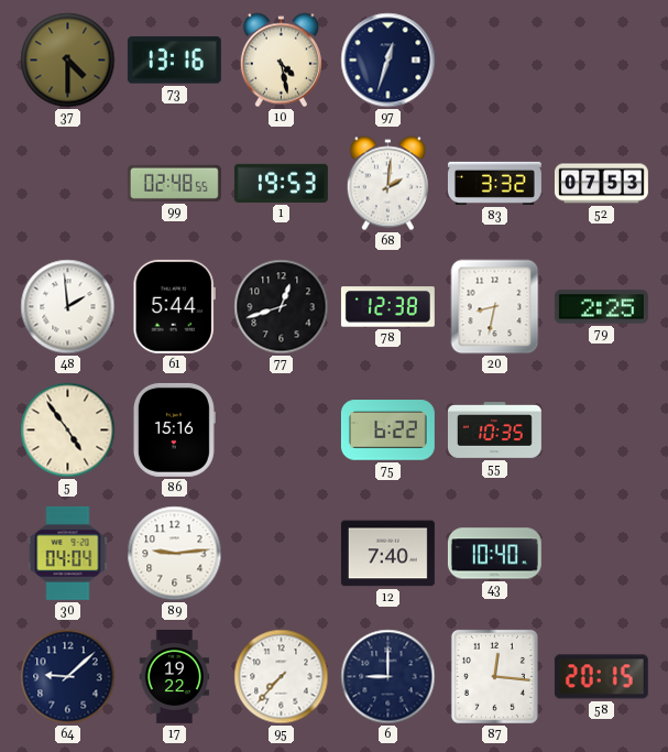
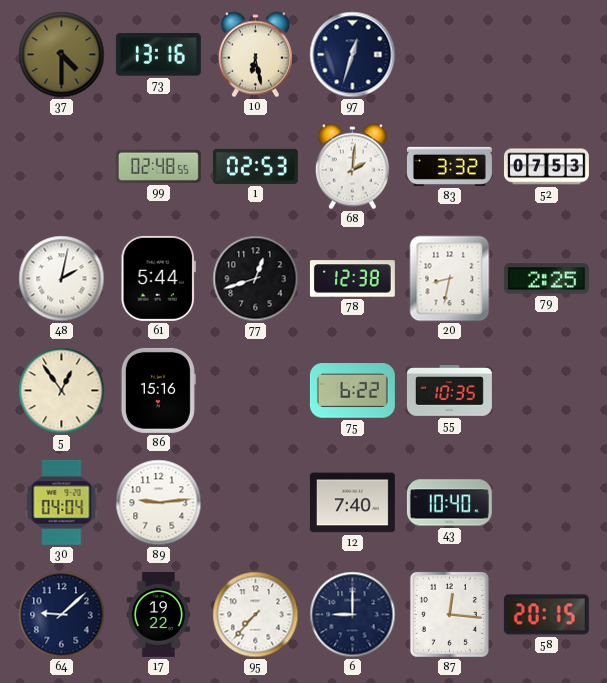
10: 4:28 -> 6:28 (255, 55)
1: 19:53 -> 02:53 (255, 166)
48: 1:59 -> 2:02 (62, 279)
5: 4:54 -> 12:54 (62, 391)
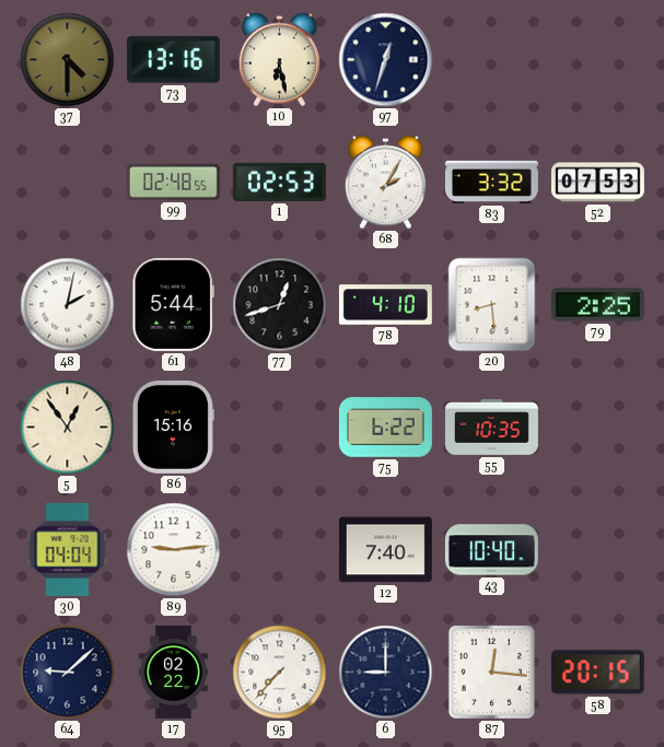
68: 2:01 -> 2:05 (385, 183)
78: 12:38 -> 4:10 (385, 305)
20: 8:32 -> 8:29 (492, 305)
17: 19:22 -> 02:22 (173, 672)
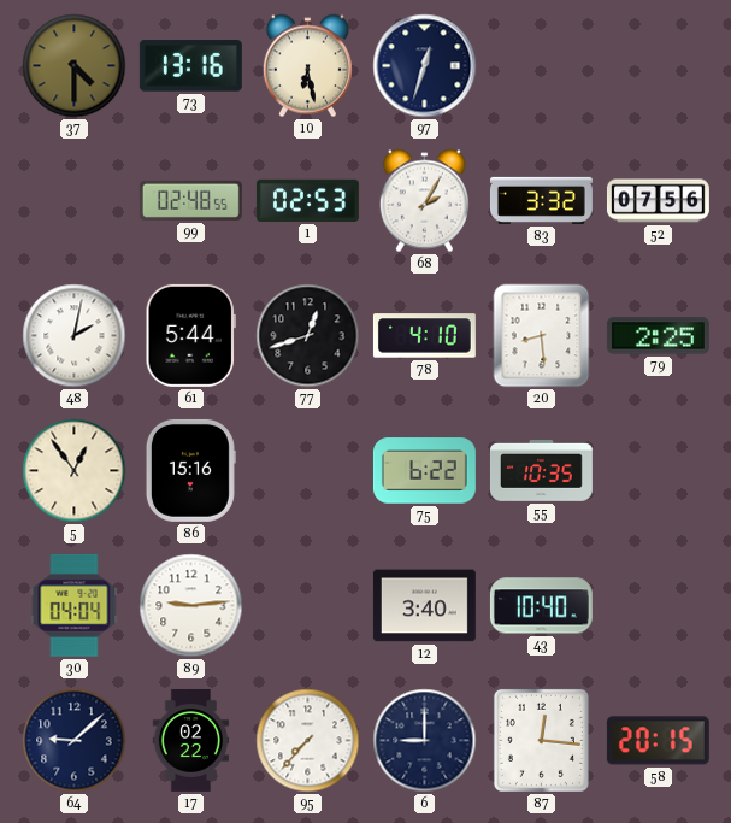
52: 07:53 -> 07:56 (658, 201)
12: 7:40 -> 3:40 (424, 606)
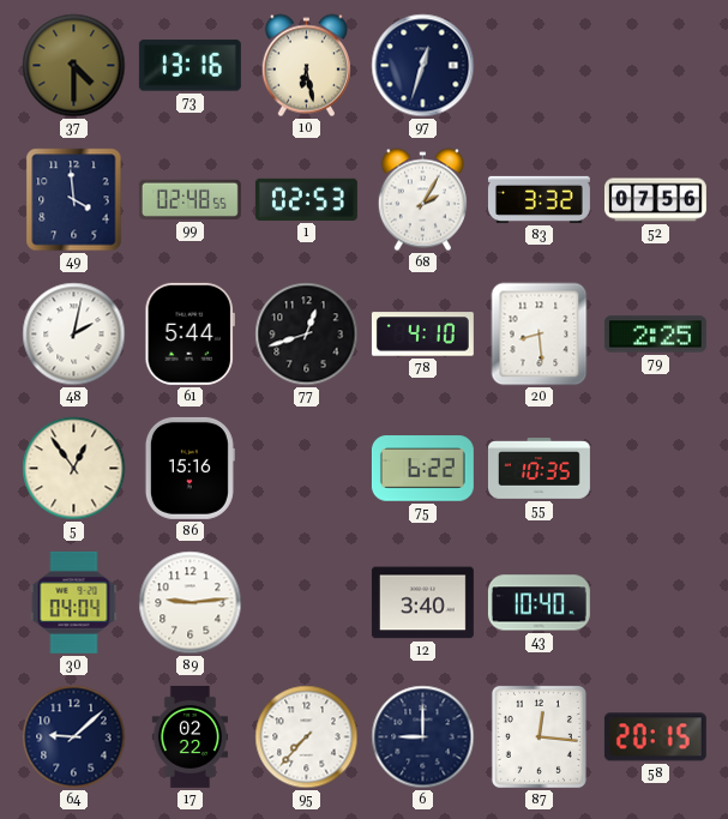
49: none -> 3:59 (74, 200)
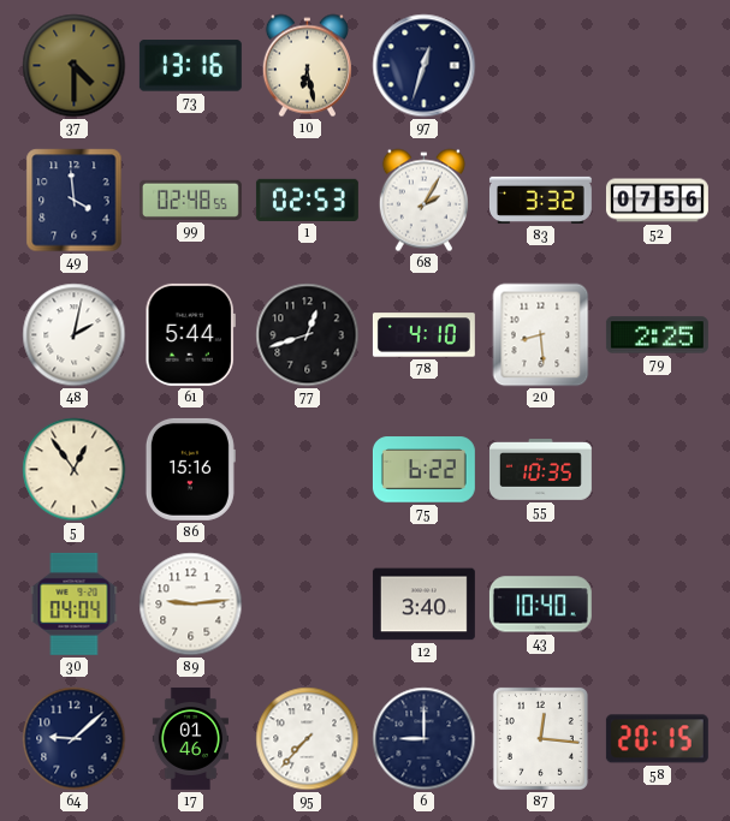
17: 02:22 -> 01:46 (190, 738)
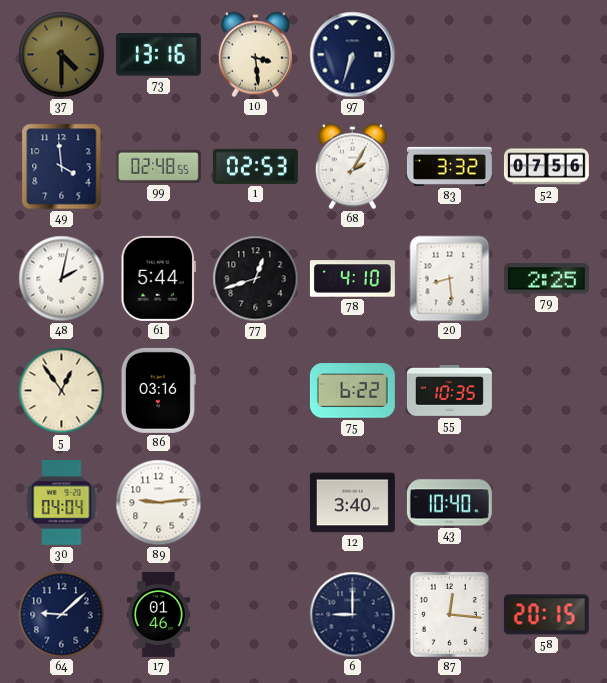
10: 6:28 -> 3:29 (255, 55)
97: 12:33 -> 6:33 (353, 55)
86: 15:16 -> 03:16 (158, 390)
95: 7:37 -> none (308, 739)
